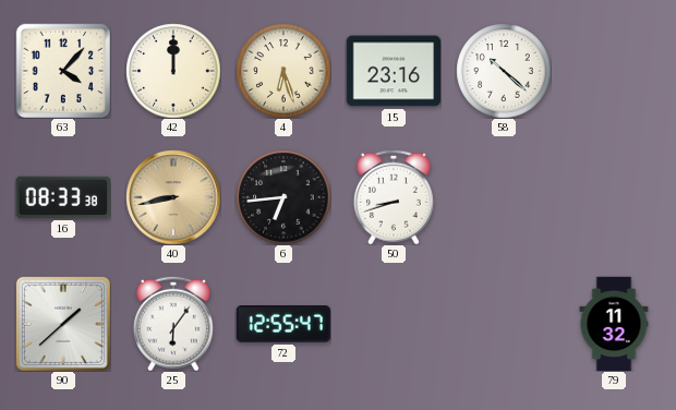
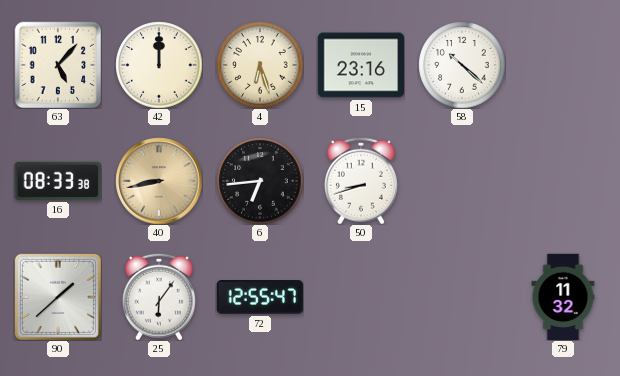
63: 4:07 -> 5:07 (58, 65)
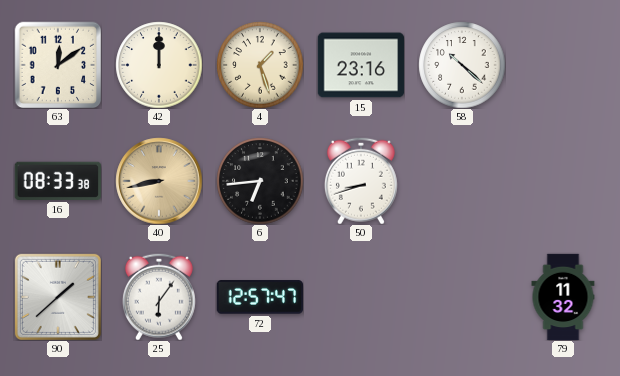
63: 5:07 -> 12:09 (58, 65)
4: 6:27 -> 1:27 (260, 65)
72: 12:55 -> 12:57 (259, 297)
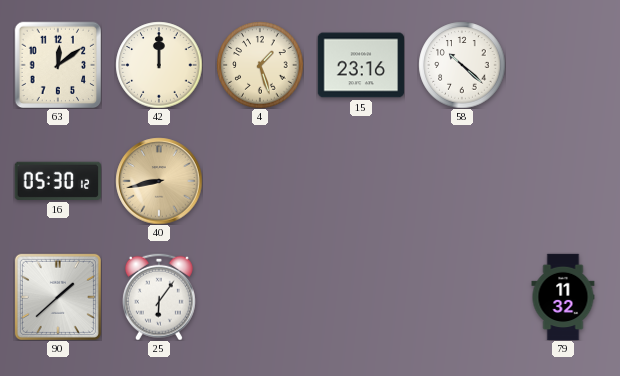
16: 08:33 -> 05:30 (57, 181)
6: 6:44 -> none (260, 181)
50: 8:42 -> none (361, 181)
72: 12:57 -> none (259, 297)
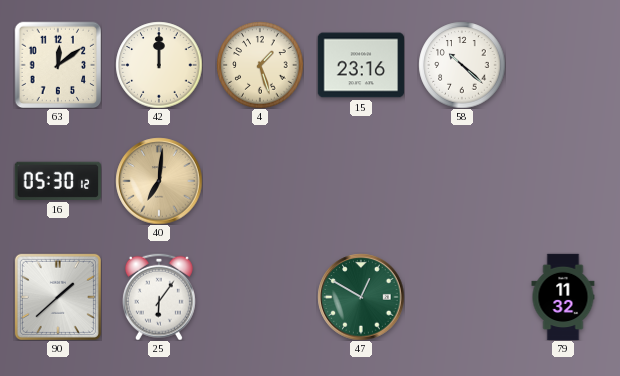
40: 8:43 -> 7:01 (159, 181)
47: none -> 12:50 (361, 297)
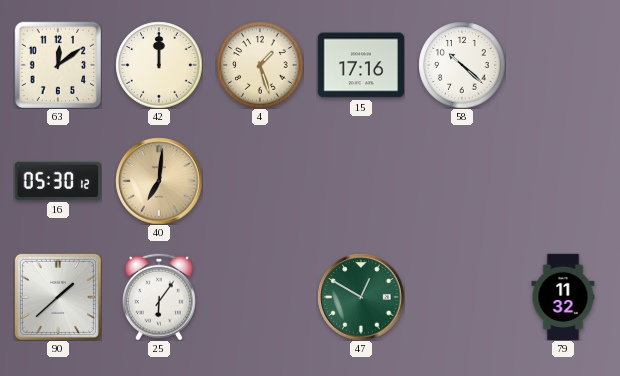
15: 23:16 -> 17:16 (361, 65)
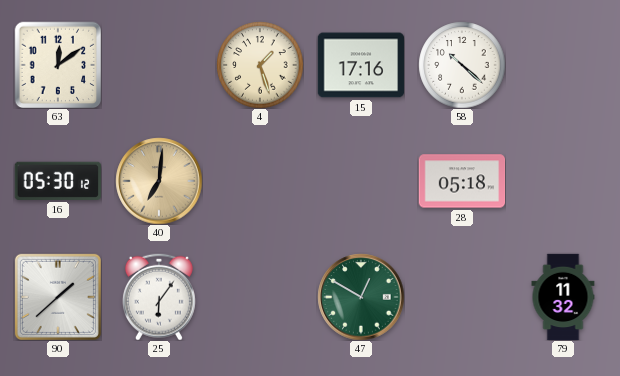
42: 12:00 -> none (159, 65)
28: none -> 05:18 (462, 181)
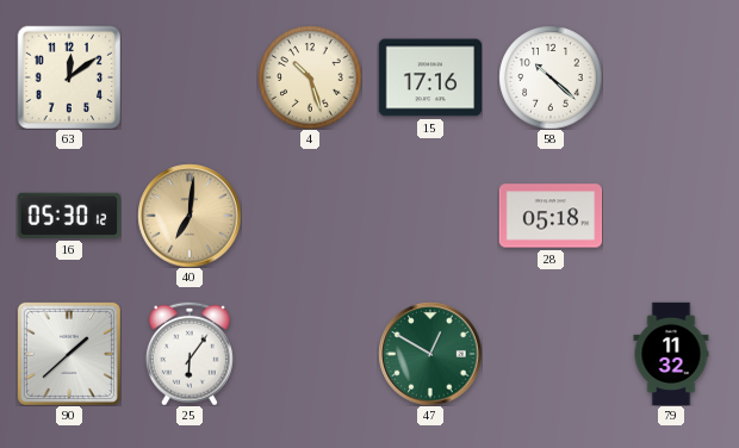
4: 1:27 -> 10:27 (310, 77)
